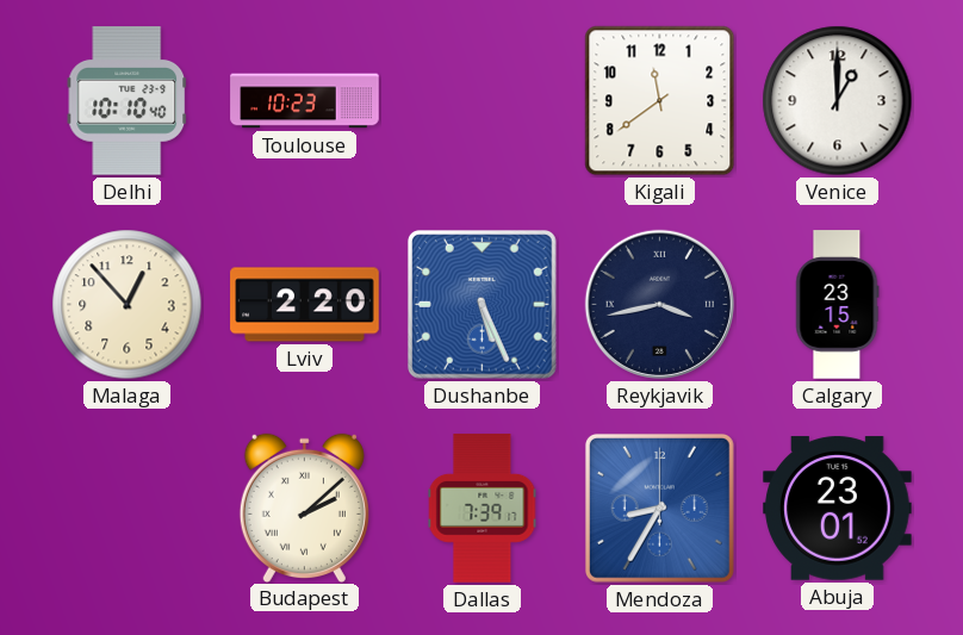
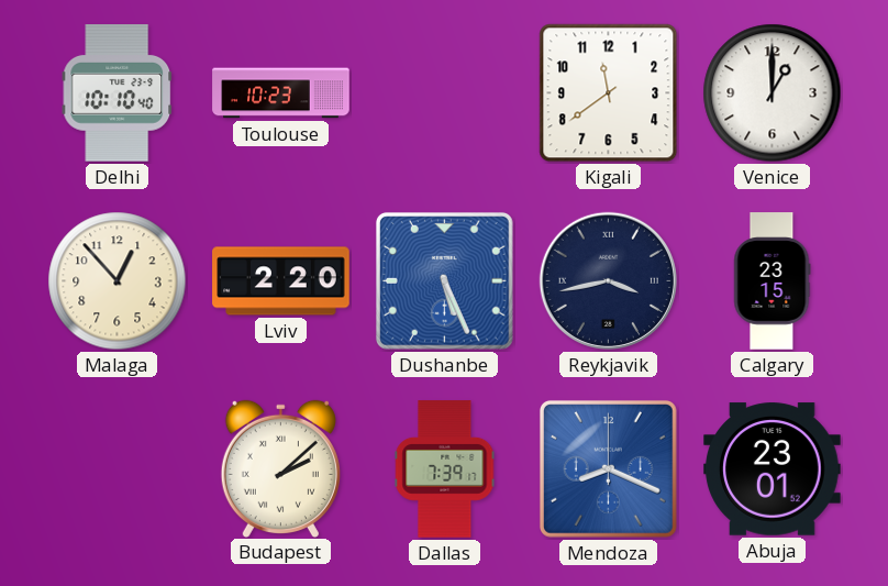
Mendoza: 8:35 -> 8:19 (608, 468)
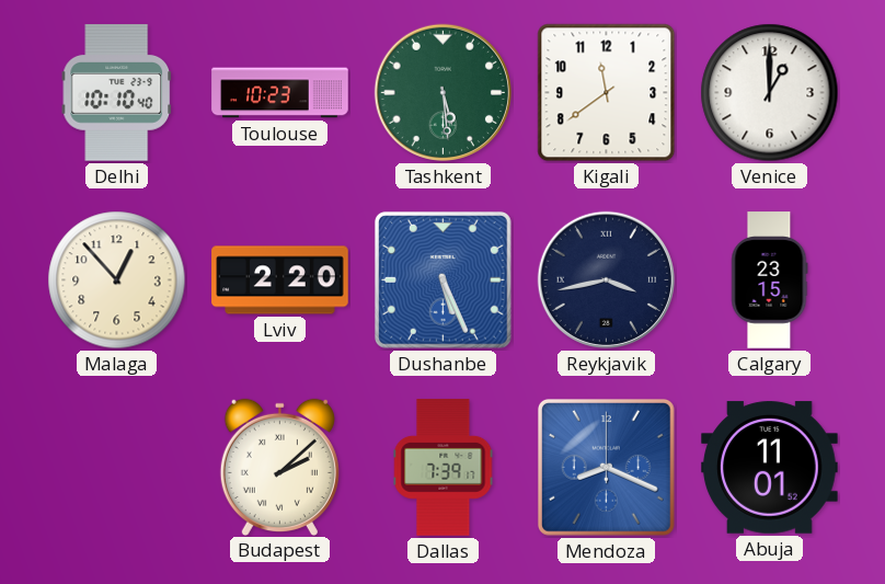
Tashkent: none -> 5:29 (442, 92)
Abuja: 23:01 -> 11:01 (770, 468)
